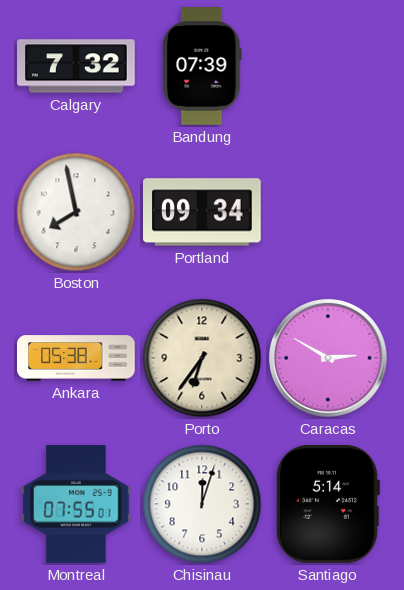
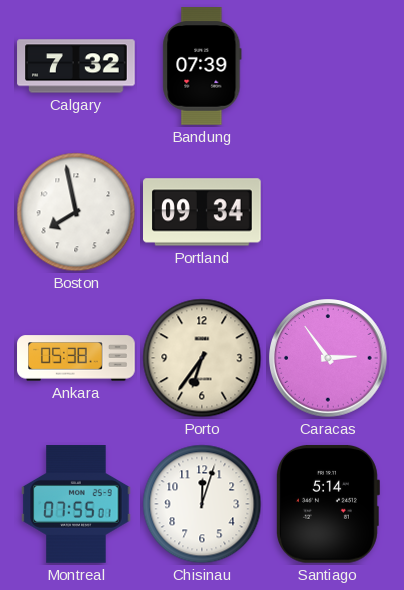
Caracas: 2:50 -> 2:54 (328, 358)
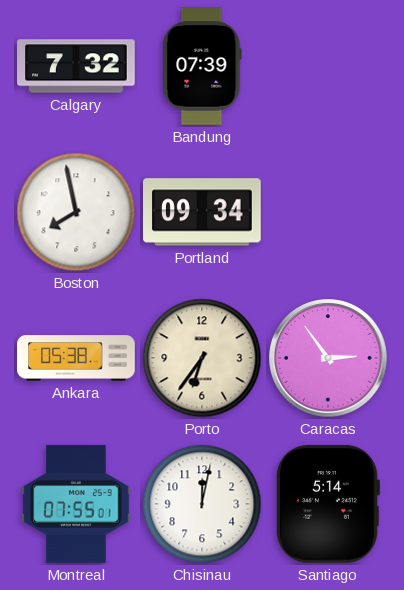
Chisinau: 12:03 -> 12:02 (202, 504)
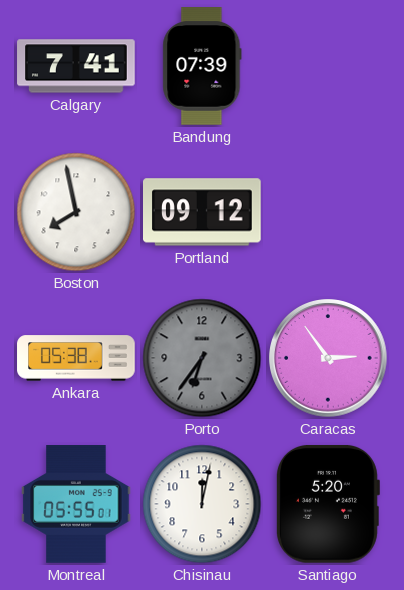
Calgary: 7:32 -> 7:41 (76, 66)
Portland: 09:34 -> 09:12 (203, 212)
Porto dial: cream -> grey (202, 358)
Montreal: 07:55 -> 05:55 (76, 504)
Santiago: 5:14 -> 5:20 (327, 504)
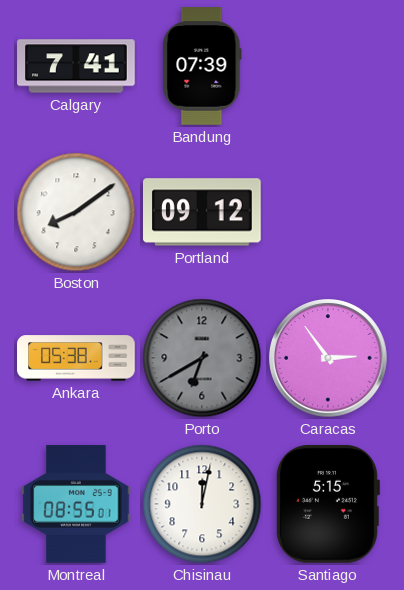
Boston: 7:58 -> 8:09 (76, 212)
Porto: 6:36 -> 6:40 (202, 358)
Montreal: 05:55 -> 08:55 (76, 504)
Santiago: 5:20 -> 5:15 (327, 504)
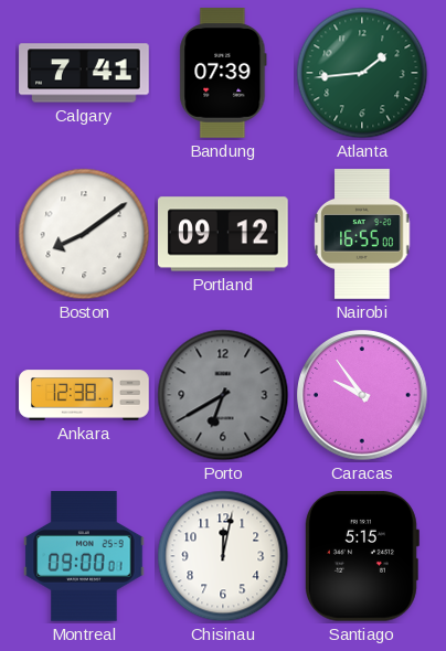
Atlanta: none -> 1:44 (362, 73)
Nairobi: none -> 16:55 (362, 234)
Ankara: 05:38 -> 12:38 (84, 395)
Caracas: 2:54 -> 9:54 (362, 395)
Montreal: 08:55 -> 09:00 (84, 556)
